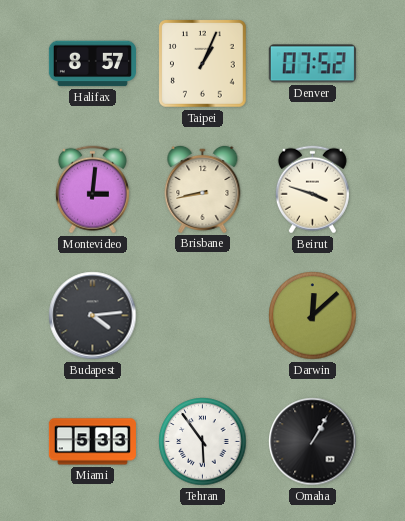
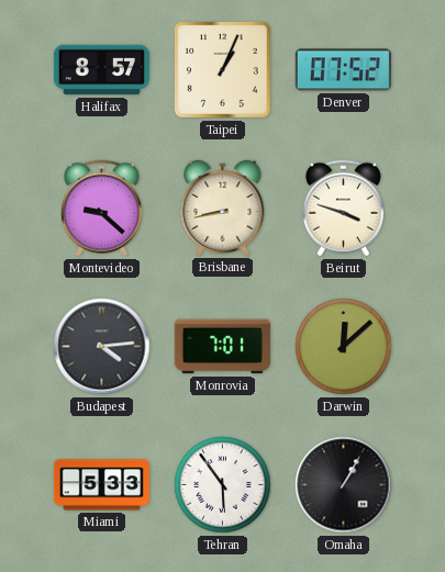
Montevideo: 3:01 -> 9:22 (101, 209)
Monrovia: none -> 7:01 (222, 347)
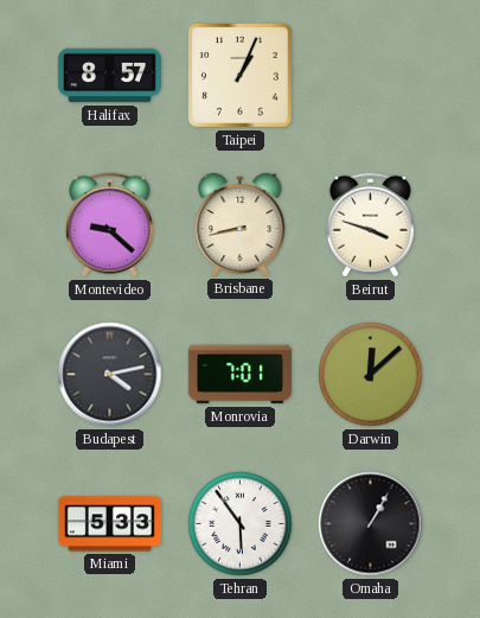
Denver: 07:52 -> none (343, 70)
Budapest: 4:14 -> 4:13 (110, 375)
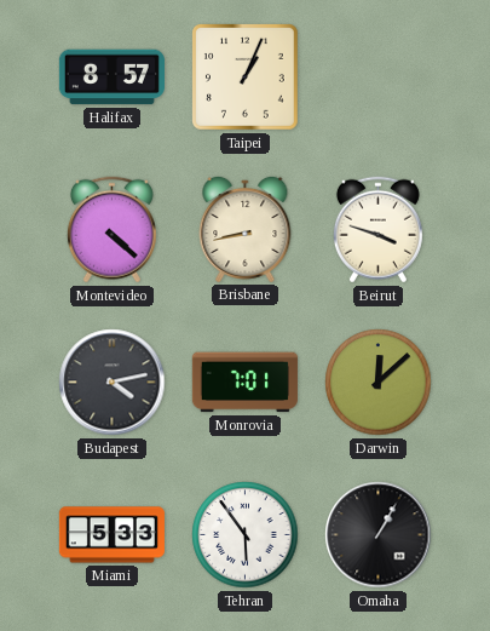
Montevideo: 9:22 -> 4:22 (111, 230)
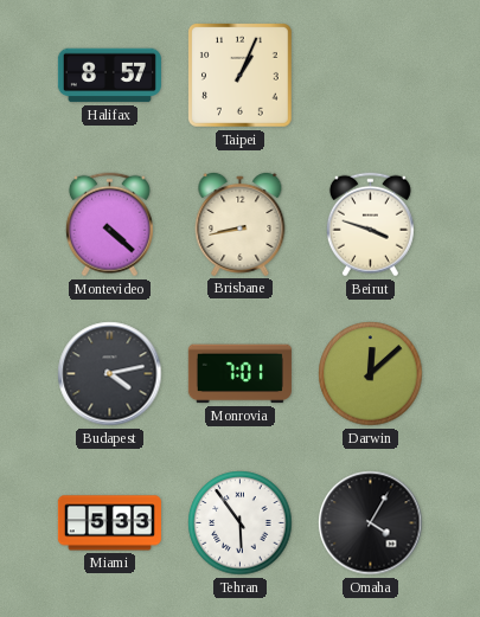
Omaha: 1:05 -> 4:05 (371, 523)
